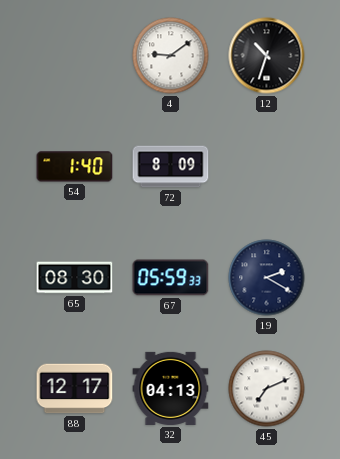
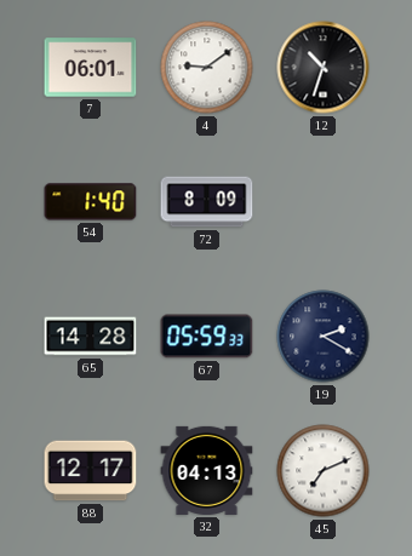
7: none -> 06:01 (91, 68)
65: 08:30 -> 14:28 (91, 337)
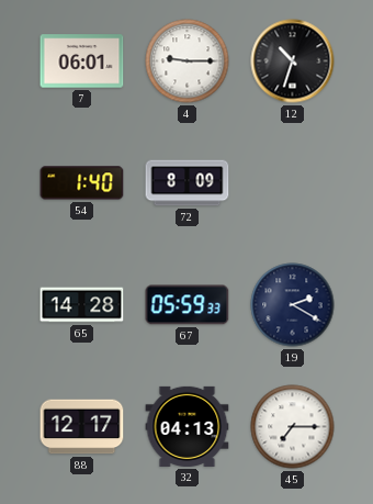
4: 9:09 -> 9:15 (188, 61)
45: 7:11 -> 7:15 (293, 427)
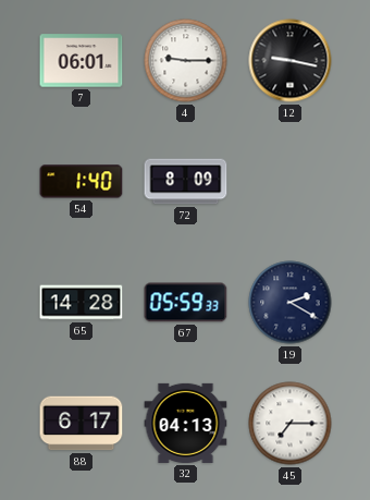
12: 10:33 -> 9:17 (291, 61)
88: 12:17 -> 6:17 (82, 424)
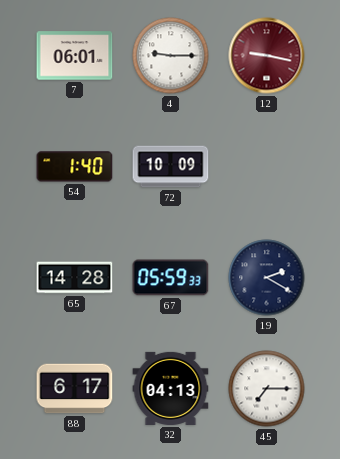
12 dial: black -> burgundy (267, 56)
72: 8:09 -> 10:09 (171, 167)
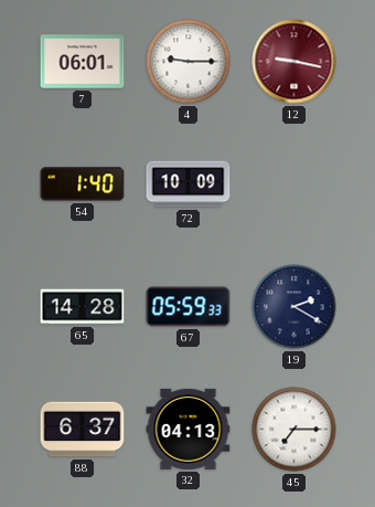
88: 6:17 -> 6:37 (83, 430)
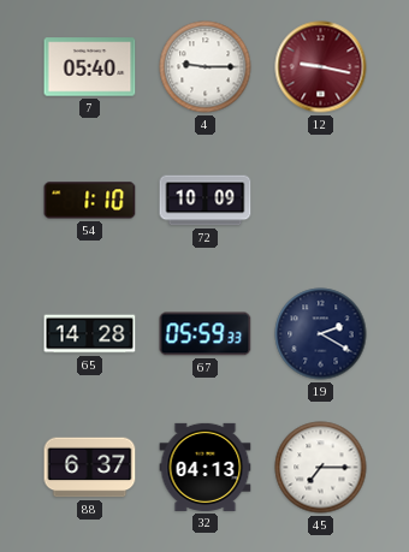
7: 06:01 -> 05:40 (90, 67)
54: 1:40 -> 1:10 (90, 201)
